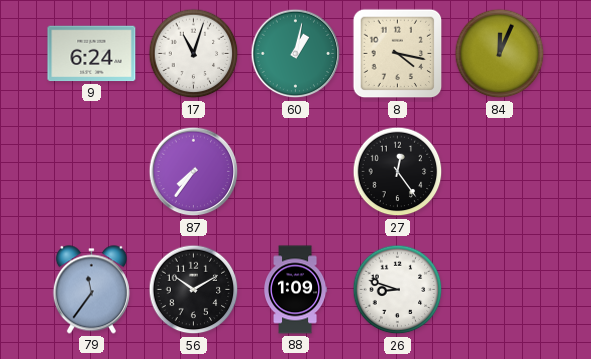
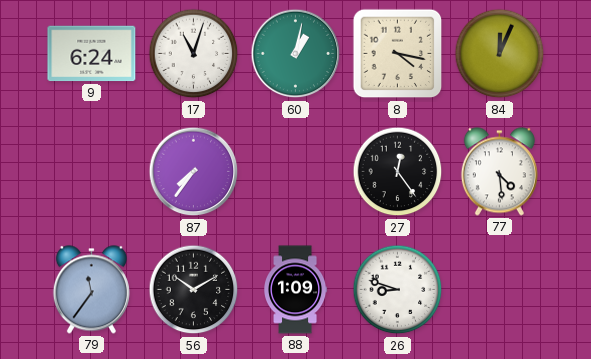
77: none -> 4:29 (499, 172)
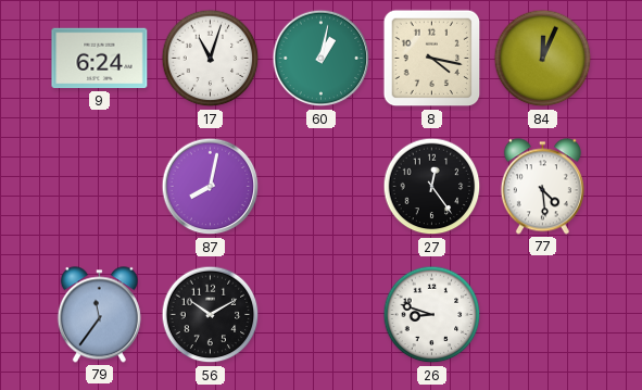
87: 7:36 -> 8:02 (211, 187)
88: 1:09 -> none (296, 290)
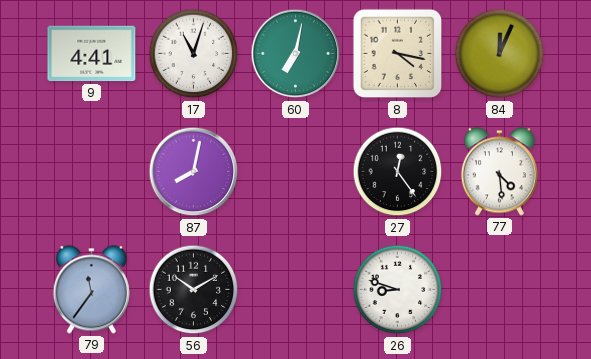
9: 6:24 -> 4:41 (92, 54)
60: 1:02 -> 7:02 (296, 54)
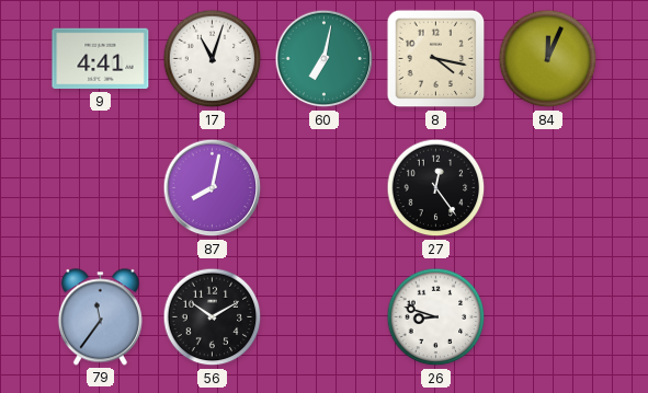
77: 4:29 -> none (499, 172)
